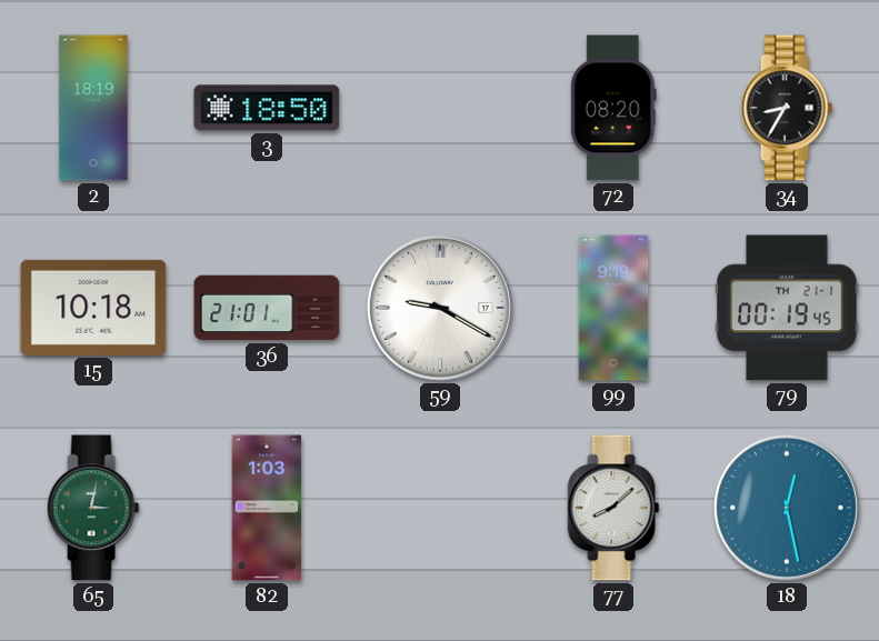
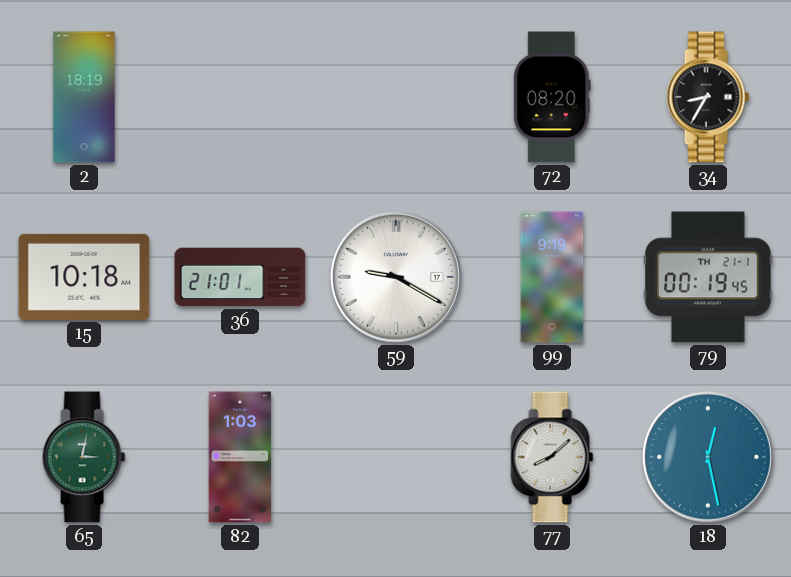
3: 18:50 -> none (267, 108)
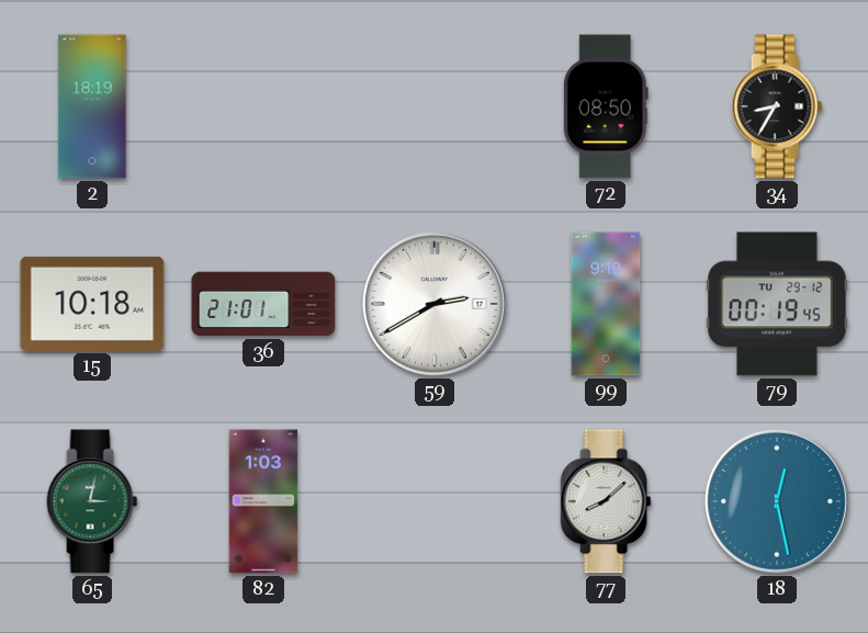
72: 08:20 -> 08:50 (606, 106)
59: 9:20 -> 2:40 (435, 304)
79 date: TH 21-1 -> TU 29-12 (777, 304)
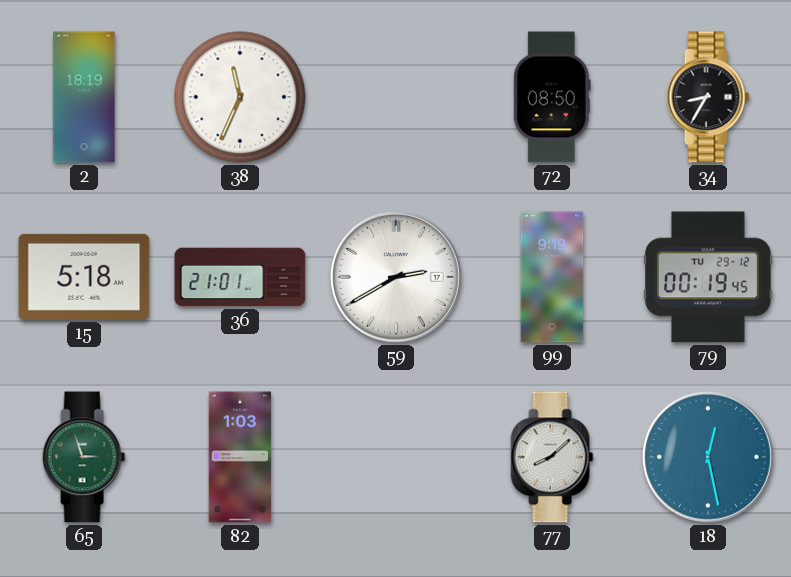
38: none -> 11:34 (240, 97)
15: 10:18 -> 5:18 (84, 277)
65: 3:02 -> 2:57 (84, 457)
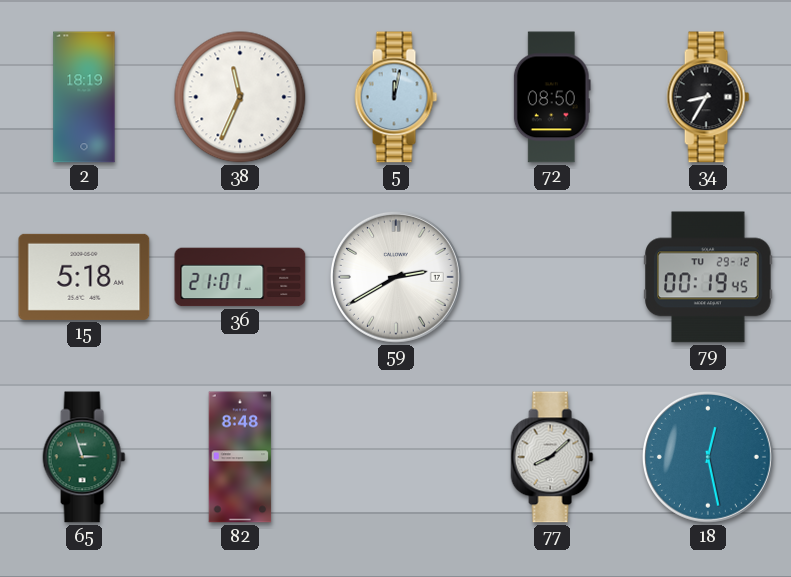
5: none -> 12:02 (396, 97)
99: 9:19 -> none (552, 277)
82: 1:03 -> 8:48 (240, 457)
